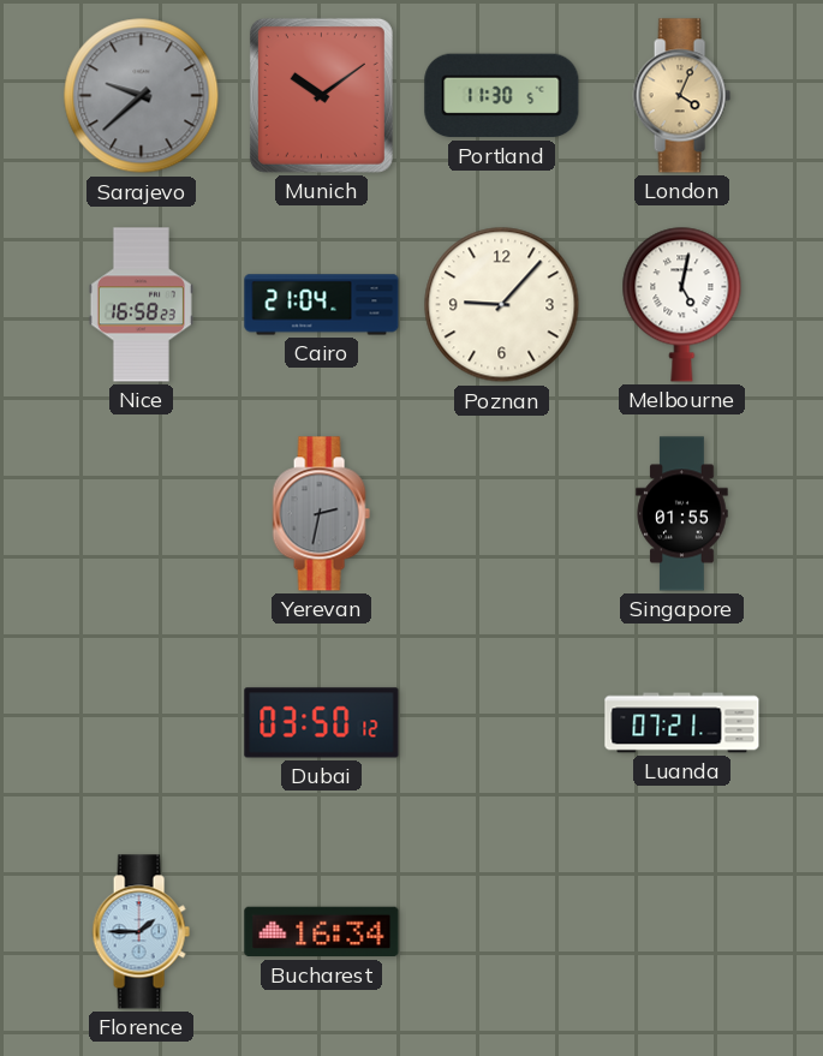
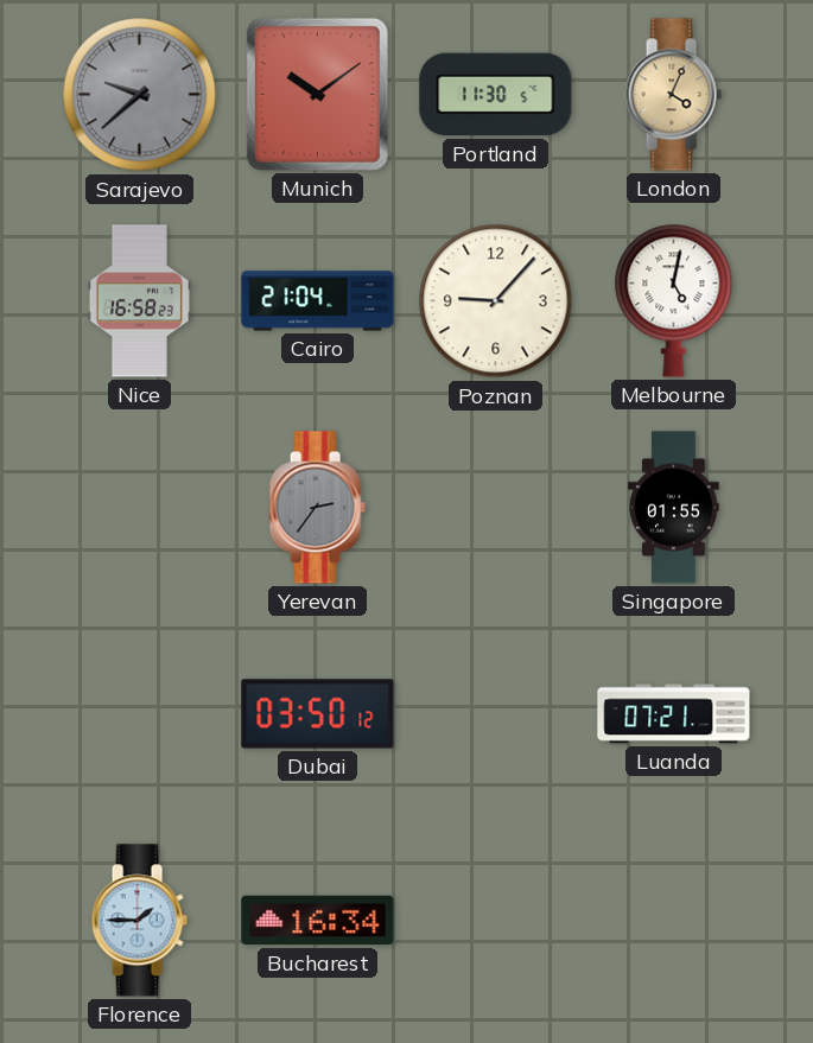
Yerevan: 2:32 -> 2:36 (317, 508)
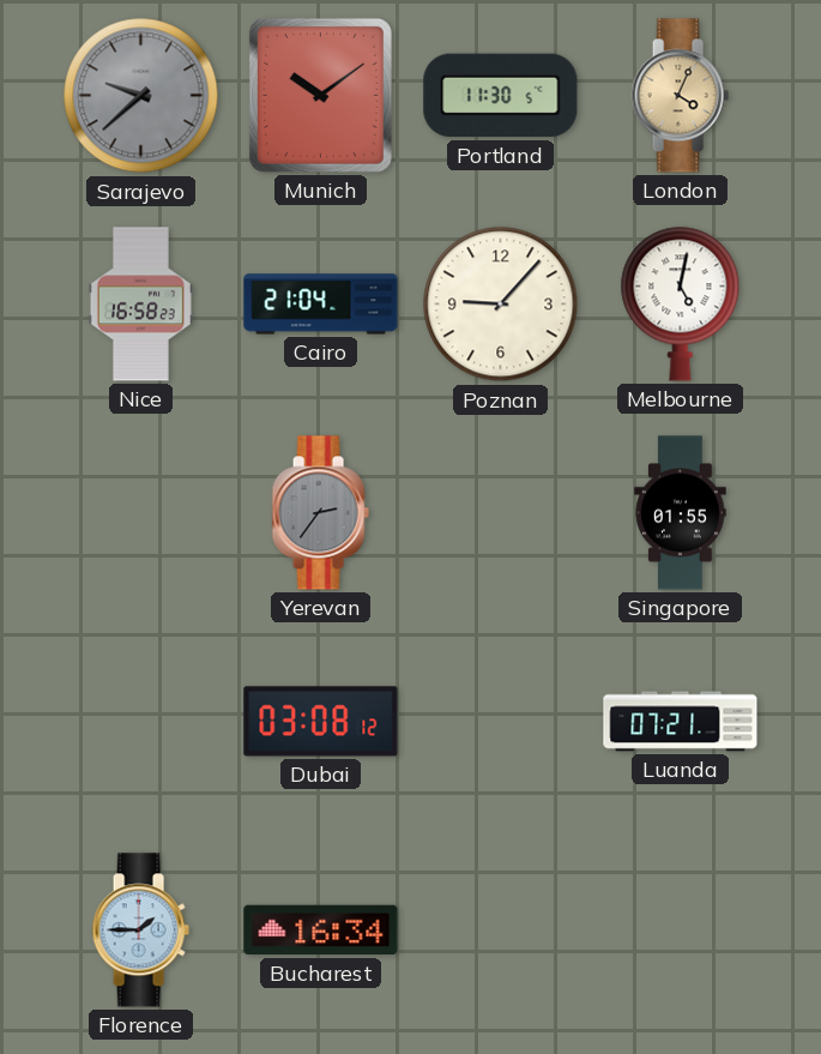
Dubai: 03:50 -> 03:08 (321, 722)
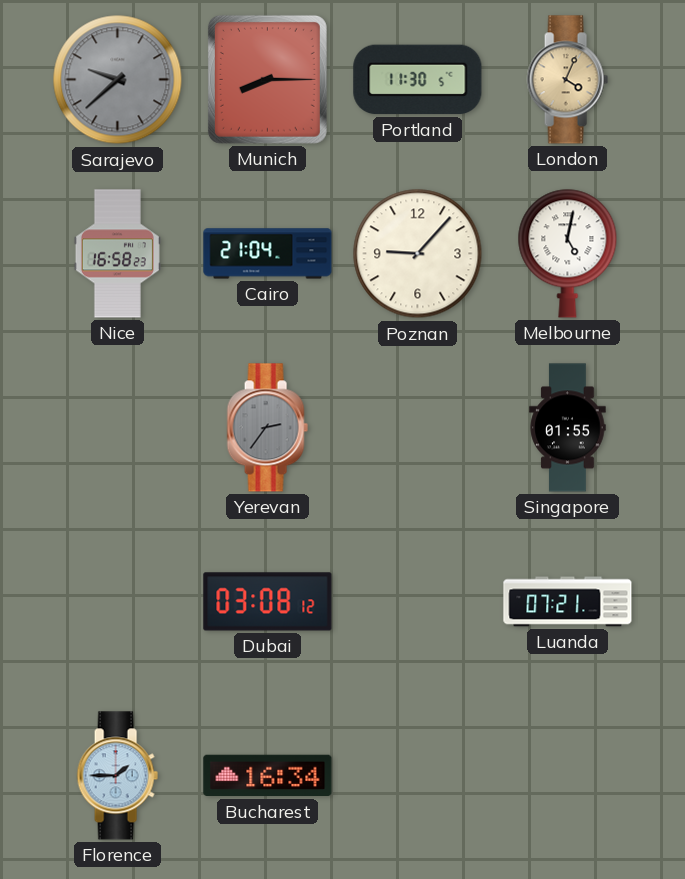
Munich: 10:09 -> 8:15 (267, 79)
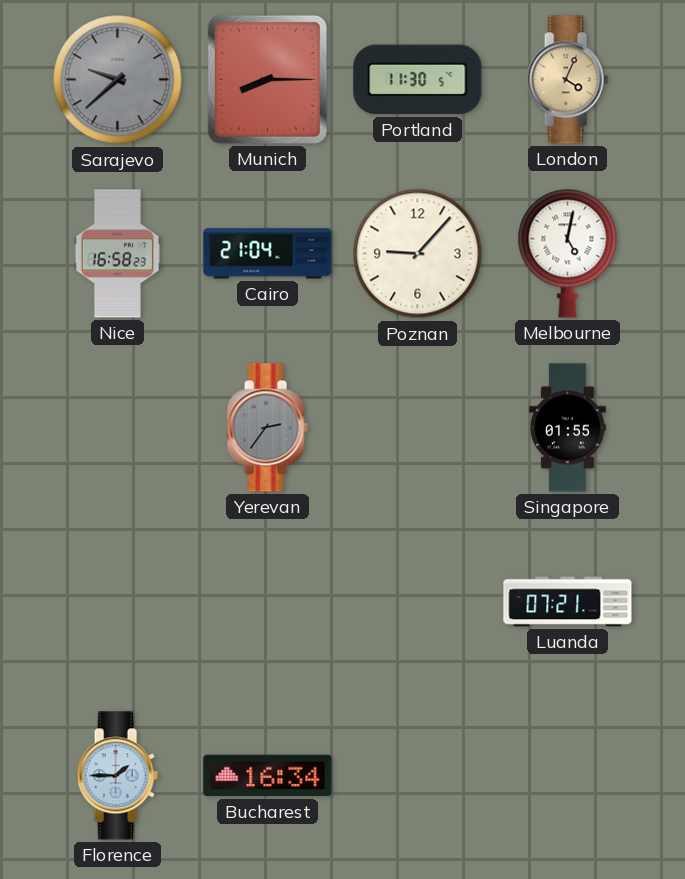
Dubai: 03:08 -> none (268, 602)
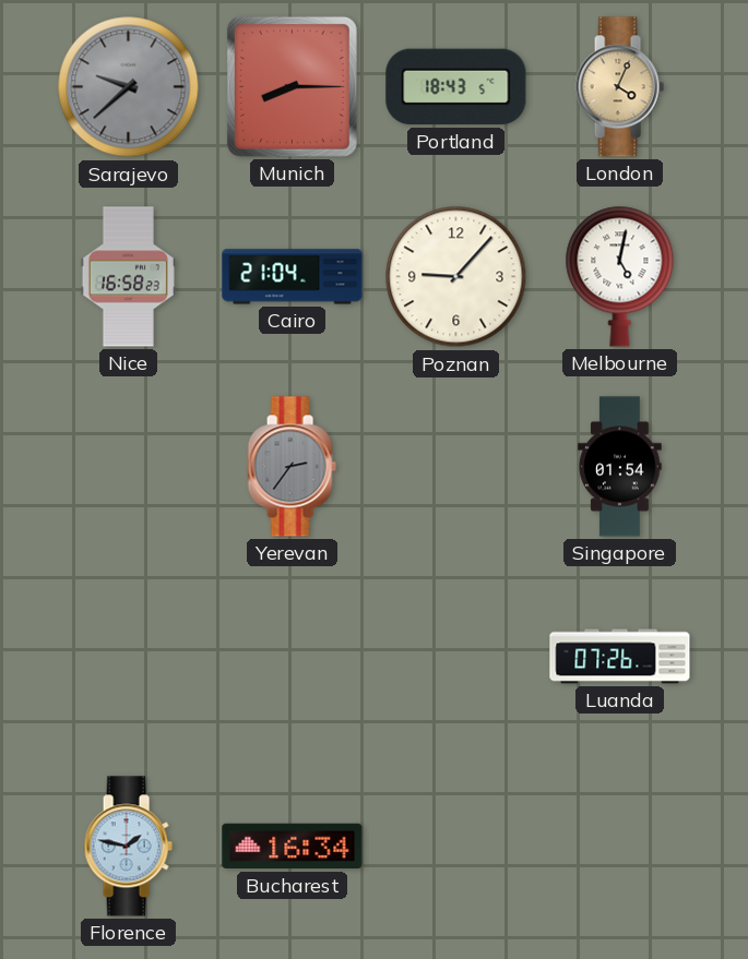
Portland: 11:30 -> 18:43 (456, 87)
Singapore: 01:55 -> 01:54 (620, 467)
Luanda: 07:21 -> 07:26 (620, 657)
Florence: 1:45 -> 1:47 (128, 847)
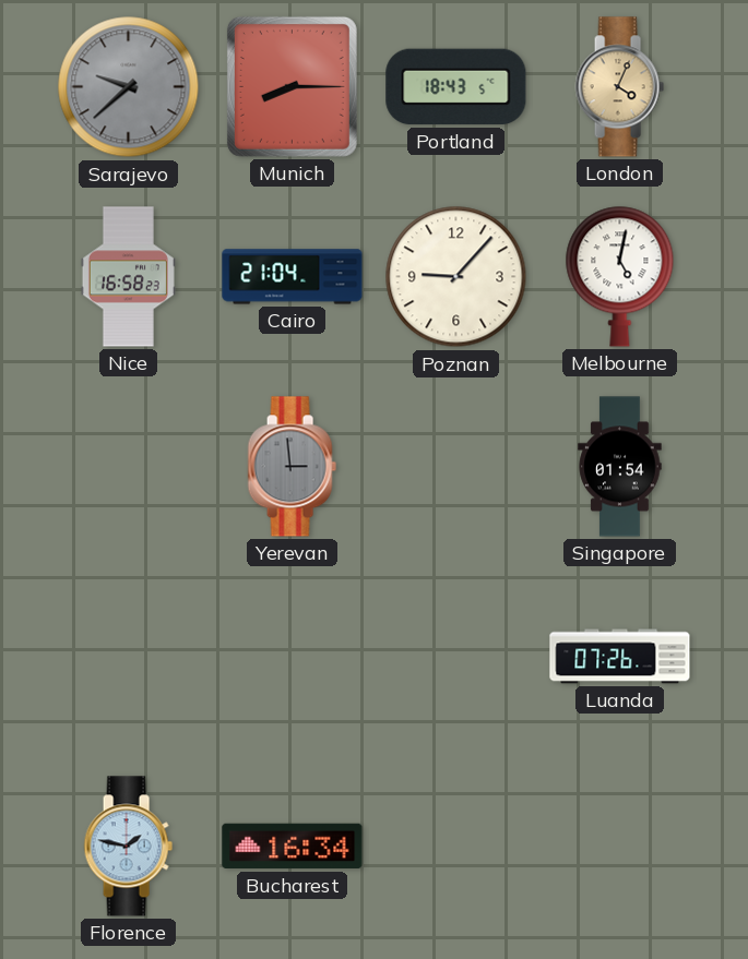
Yerevan: 2:36 -> 2:59 (292, 467)
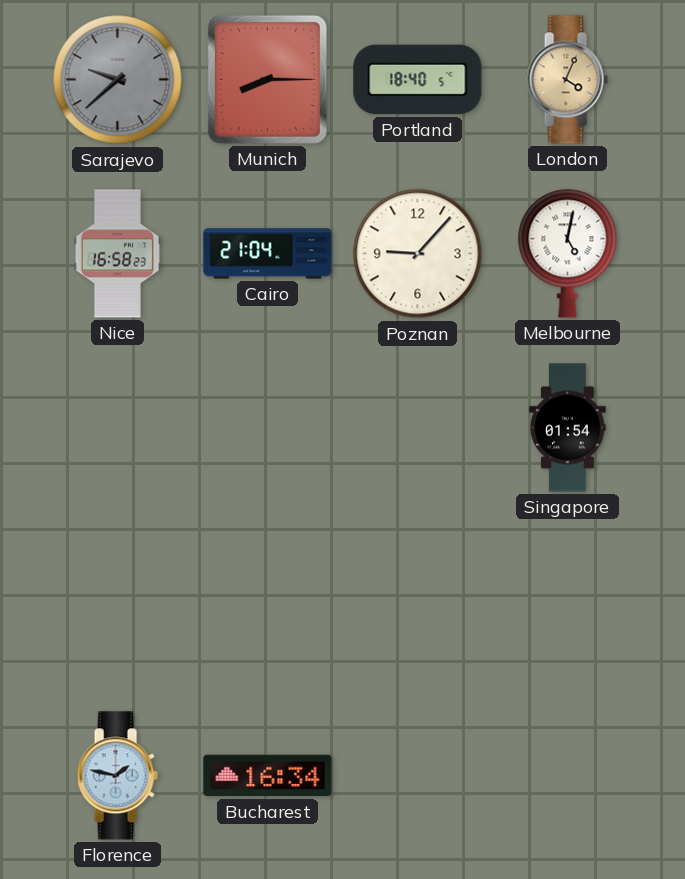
Portland: 18:43 -> 18:40 (418, 80)
Yerevan: 2:59 -> none (292, 467)
Luanda: 07:26 -> none (620, 657)
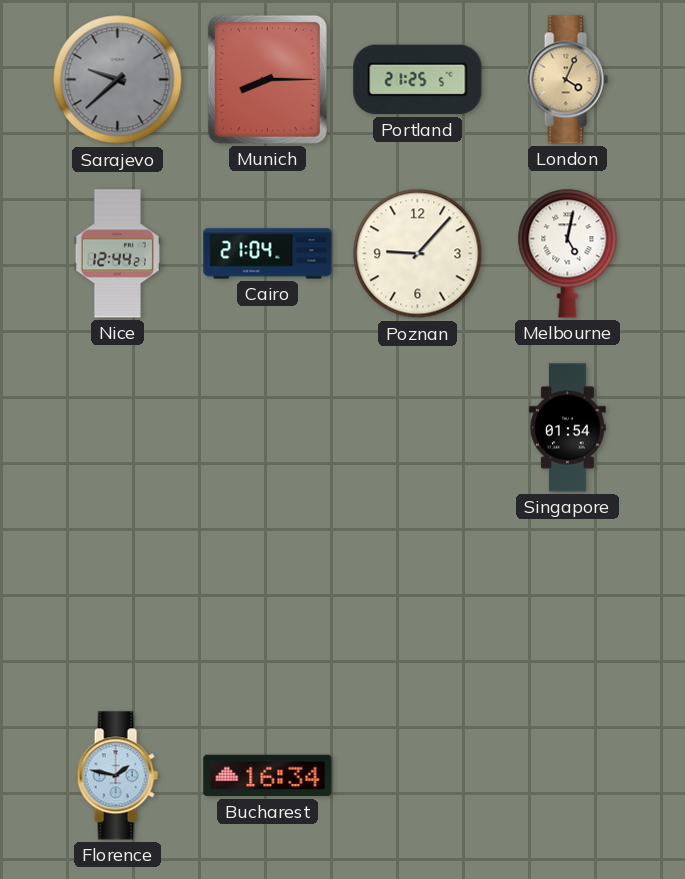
Portland: 18:40 -> 21:25 (418, 80)
Nice: 16:58 -> 12:44 (117, 254)
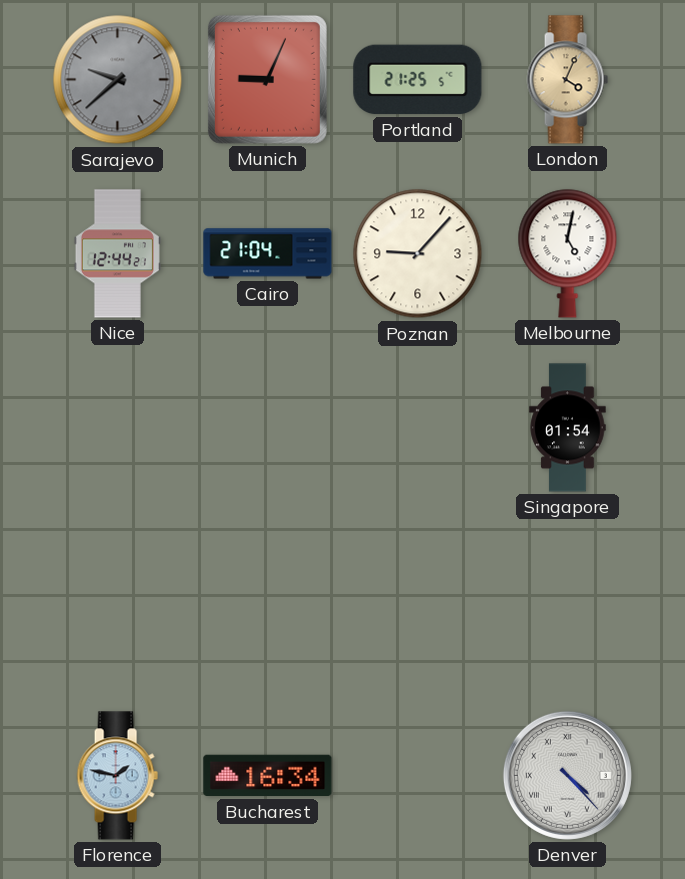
Munich: 8:15 -> 9:04 (267, 79)
Denver: none -> 4:23 (567, 775)
